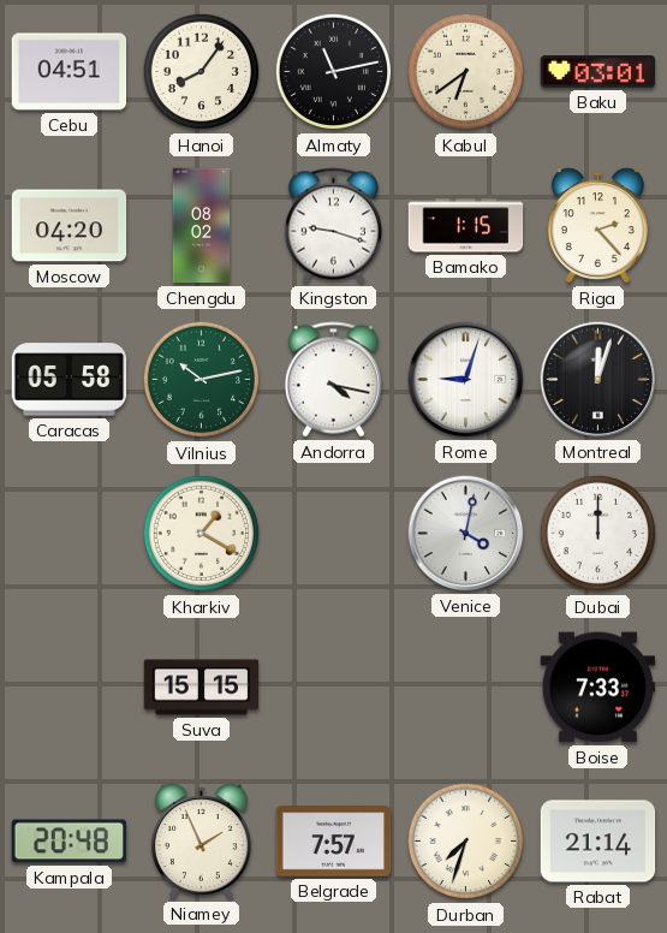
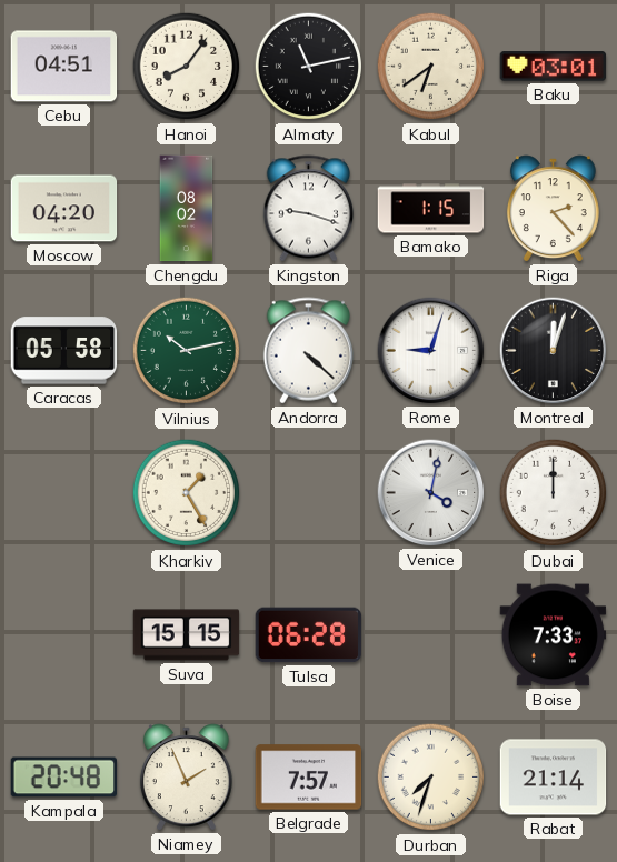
Andorra: 4:17 -> 4:22 (308, 351)
Kharkiv: 1:20 -> 1:25 (187, 493)
Tulsa: none -> 06:28 (309, 635)
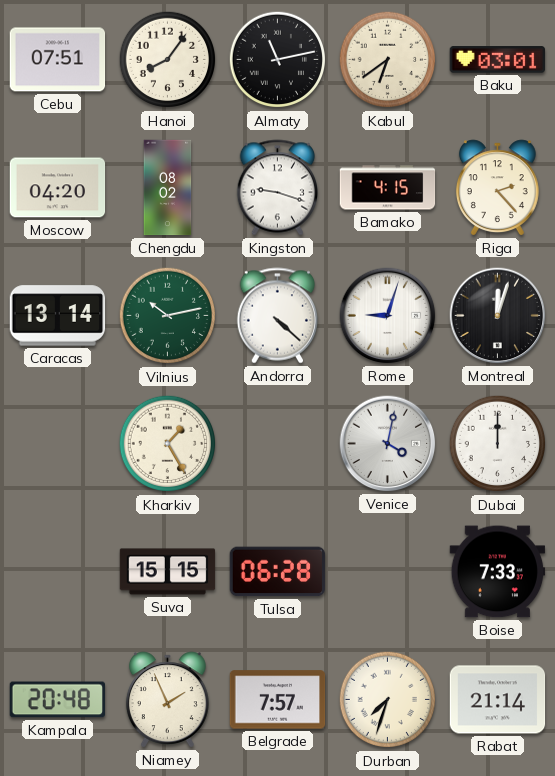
Cebu: 04:51 -> 07:51 (58, 60)
Bamako: 1:15 -> 4:15 (388, 188)
Caracas: 05:58 -> 13:14 (58, 316)
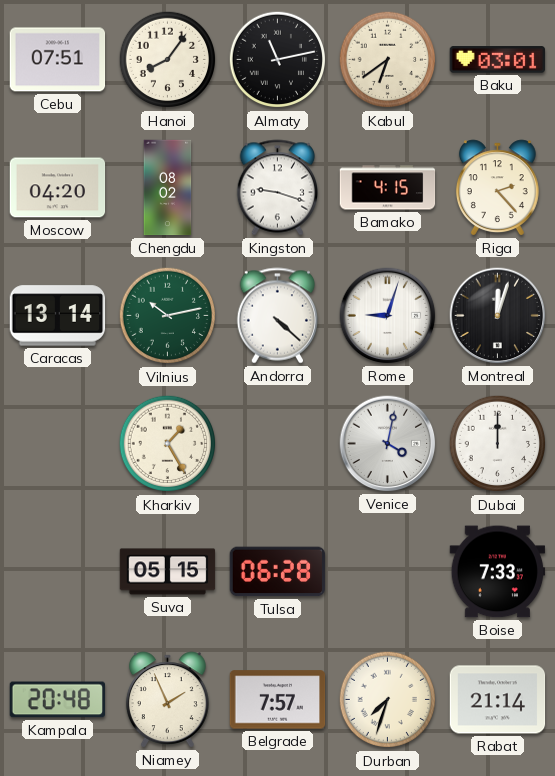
Suva: 15:15 -> 05:15 (168, 572)
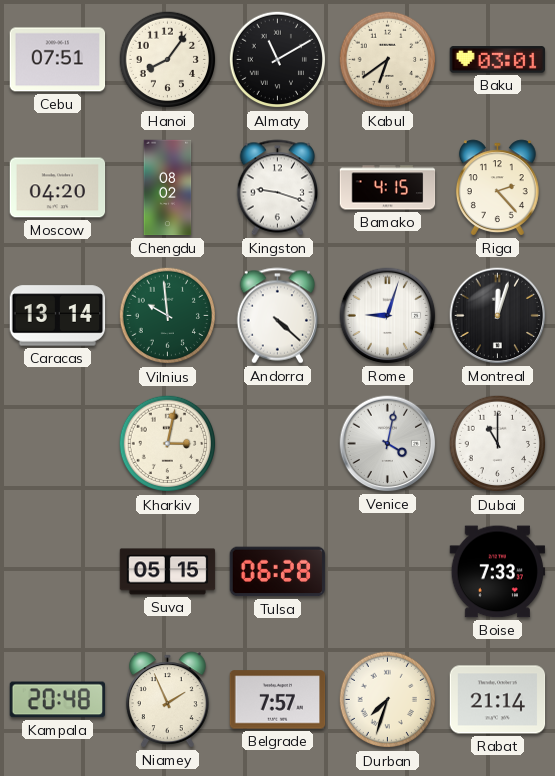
Almaty: 11:13 -> 11:10 (278, 60)
Vilnius: 10:13 -> 9:59 (168, 316)
Kharkiv: 1:25 -> 3:02 (168, 444)
Dubai: 12:00 -> 11:00 (498, 444)
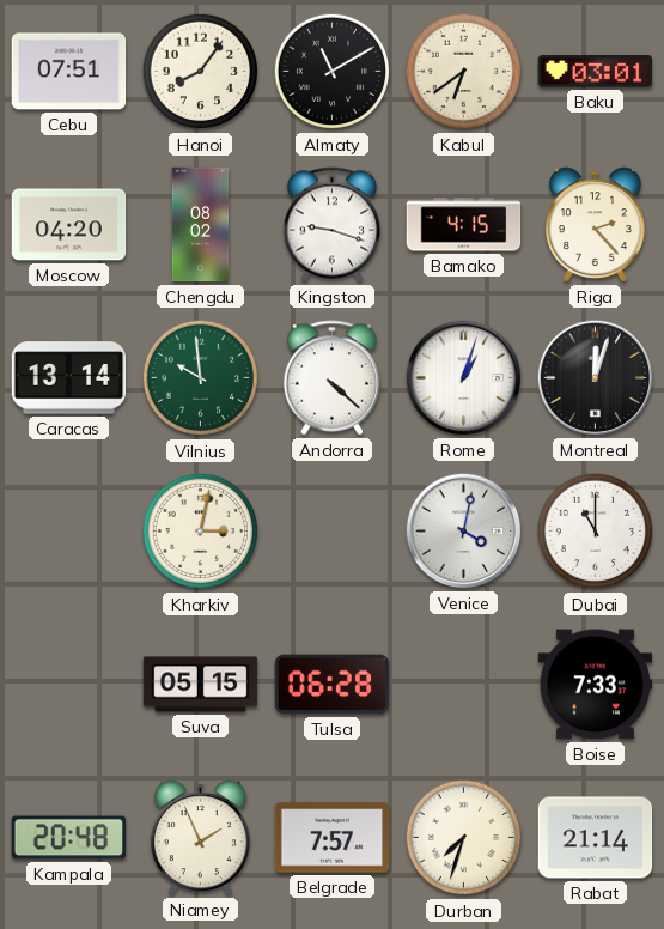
Rome: 9:03 -> 1:03 (464, 378)
